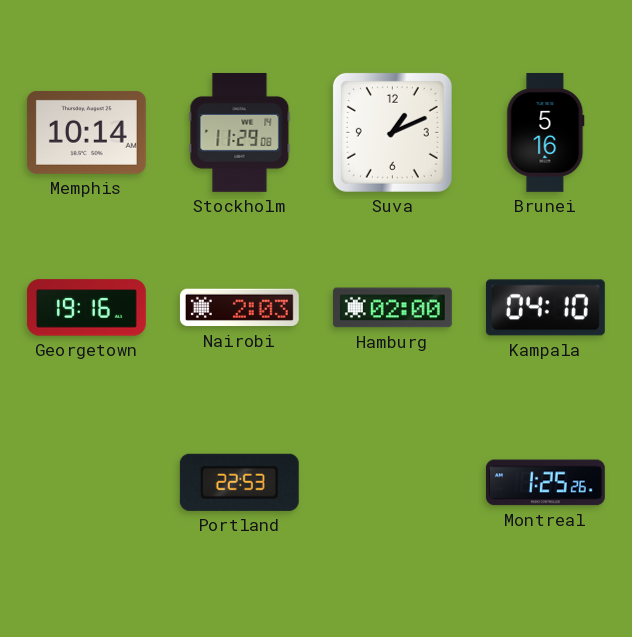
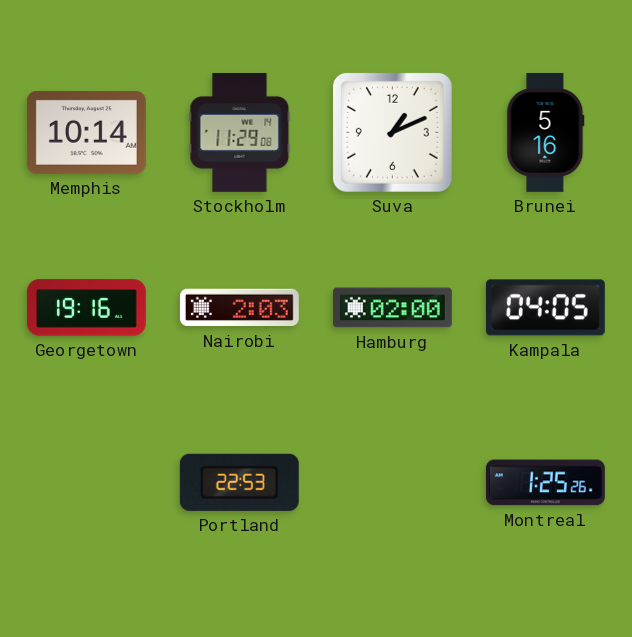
Kampala: 04:10 -> 04:05 (545, 308)
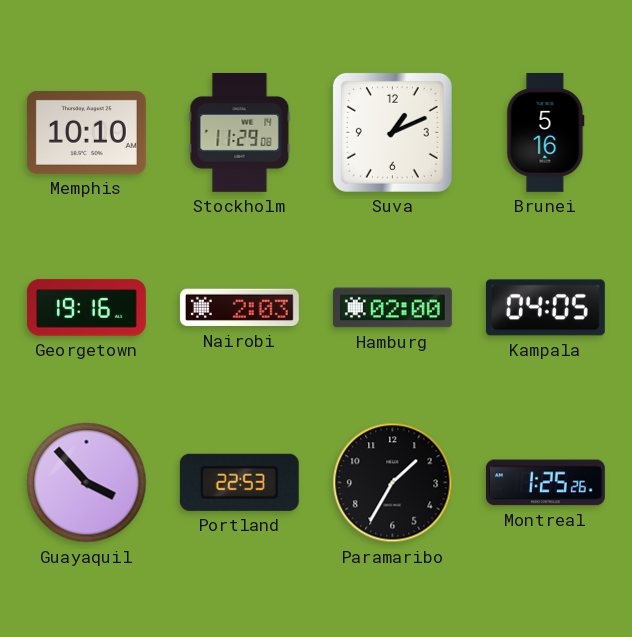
Memphis: 10:14 -> 10:10 (86, 132)
Guayaquil: none -> 3:53 (87, 483)
Paramaribo: none -> 1:35 (393, 483)
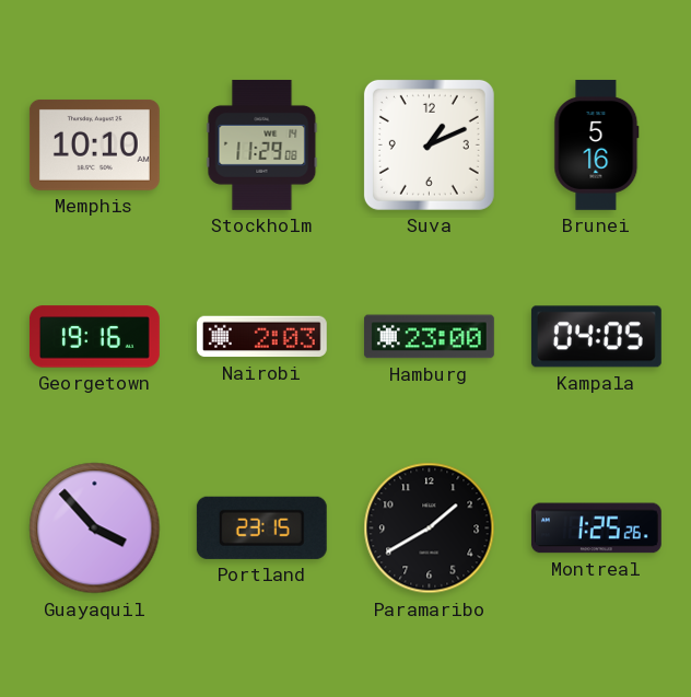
Hamburg: 02:00 -> 23:00 (429, 337)
Portland: 22:53 -> 23:15 (261, 527)
Paramaribo: 1:35 -> 1:40 (430, 528)
